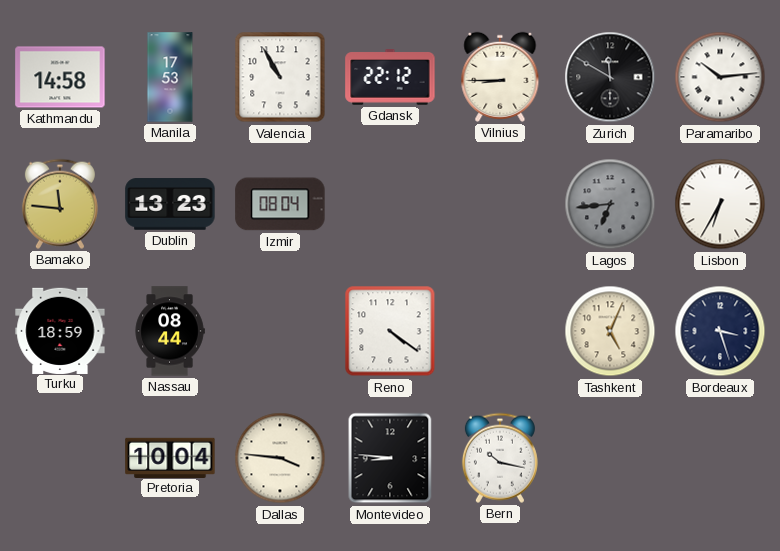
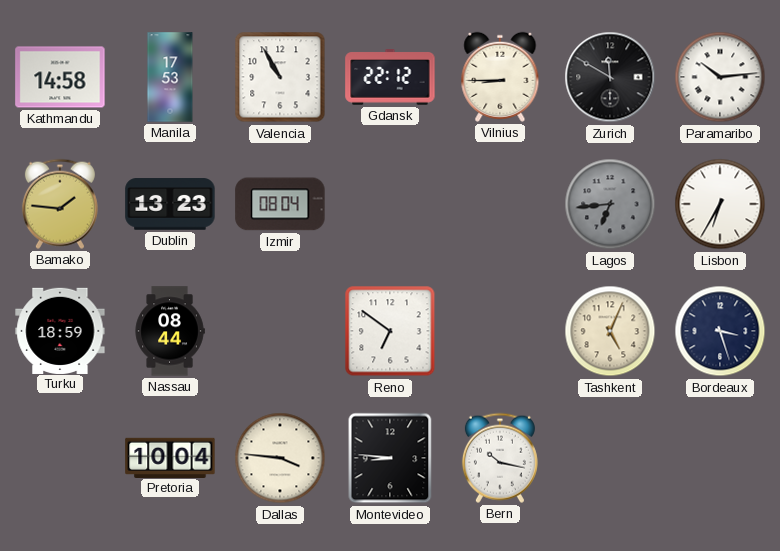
Bamako: 11:46 -> 1:46 (60, 204)
Reno: 4:21 -> 6:51 (390, 331)
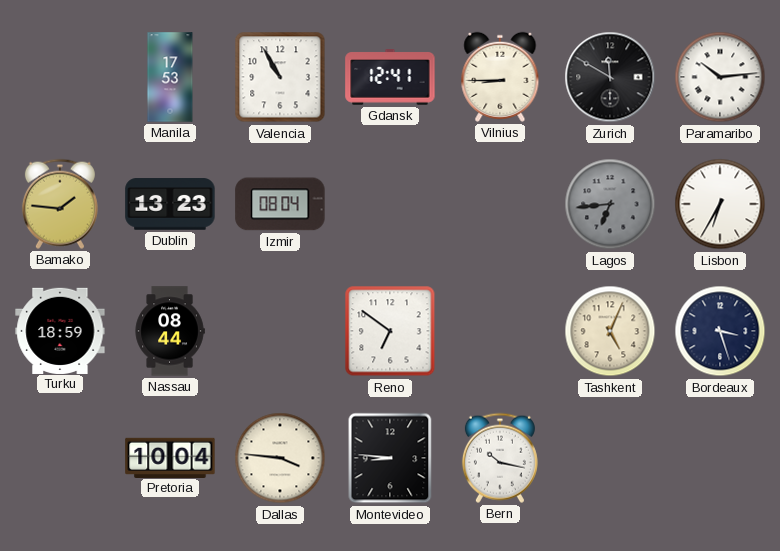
Kathmandu: 14:58 -> none (60, 77)
Gdansk: 22:12 -> 12:41 (390, 77)
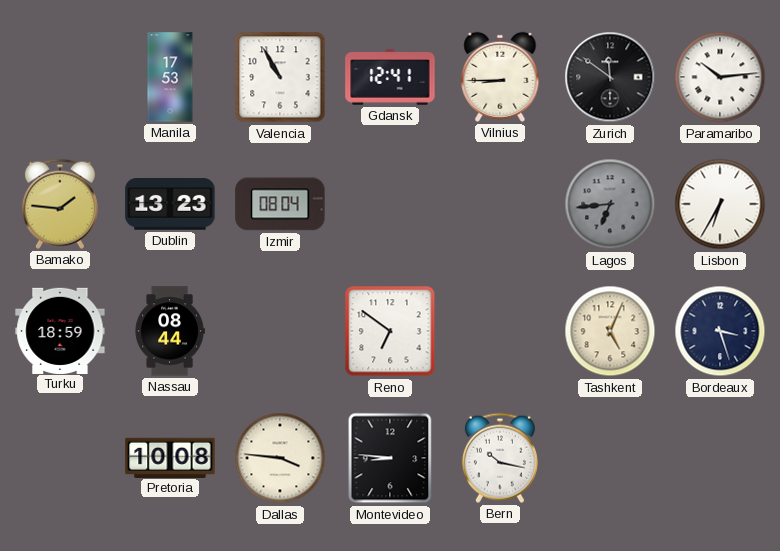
Zurich: 11:50 -> 11:51 (610, 77)
Pretoria: 10:04 -> 10:08 (170, 457)
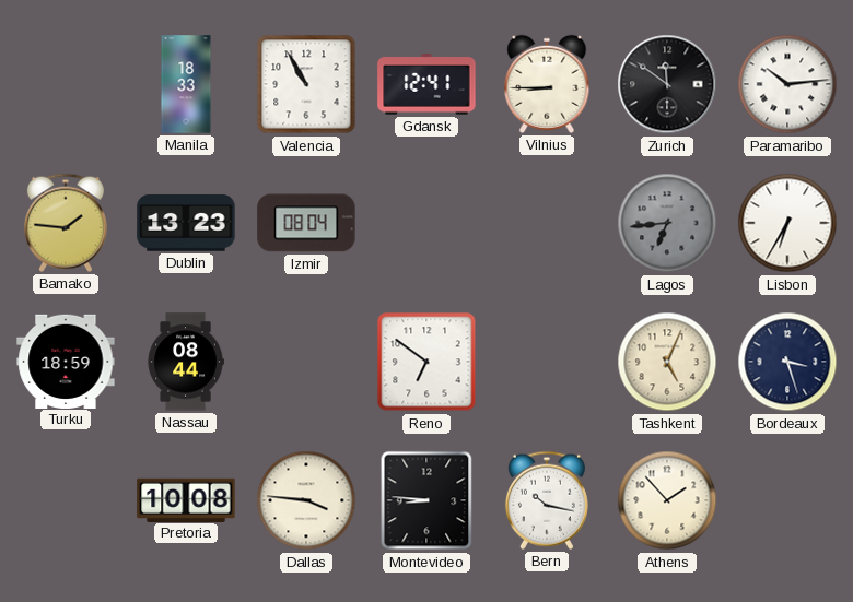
Manila: 17:53 -> 18:33 (186, 84)
Athens: none -> 1:53 (667, 500)
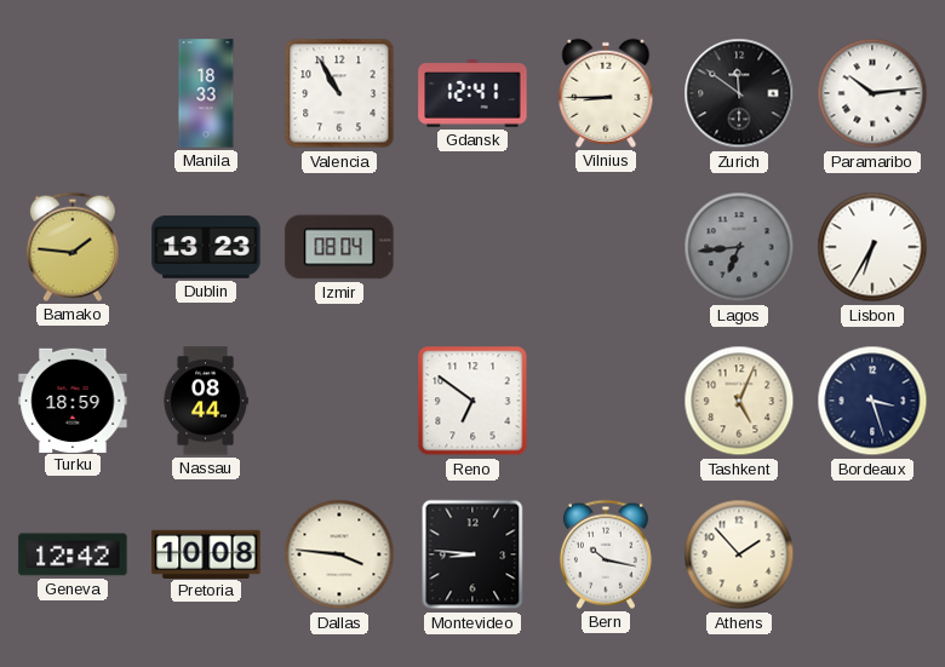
Geneva: none -> 12:42 (73, 554)
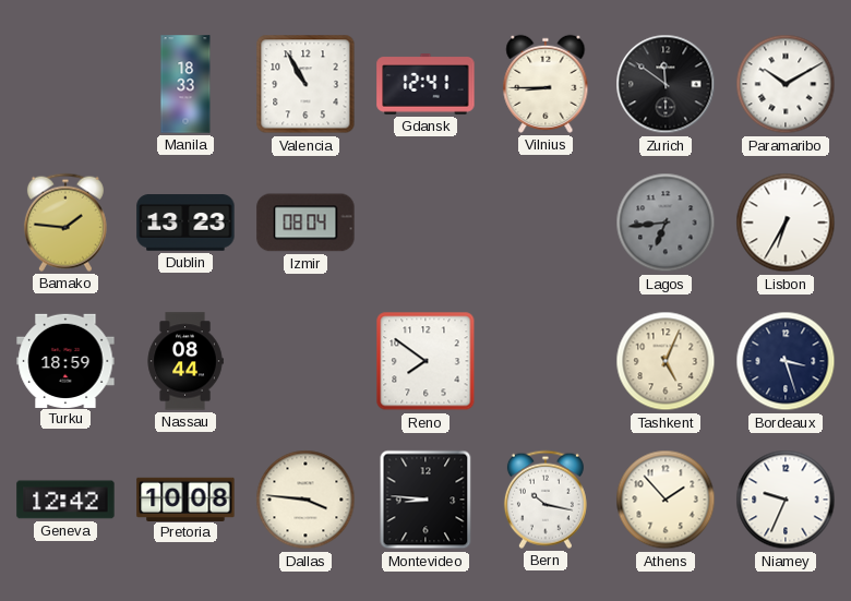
Paramaribo: 10:14 -> 10:10 (786, 84)
Reno: 6:51 -> 7:51 (425, 361)
Niamey: none -> 9:34 (786, 500)
